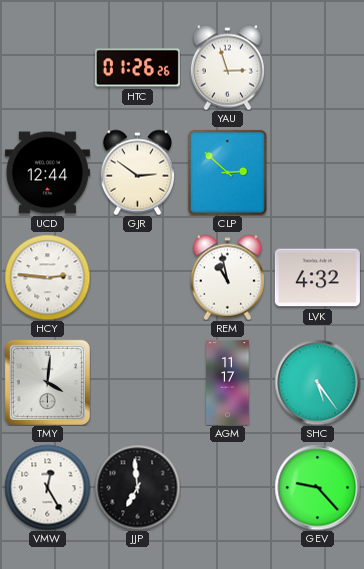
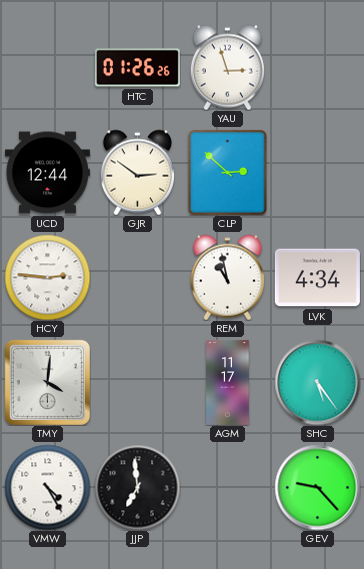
LVK: 4:32 -> 4:34 (317, 278)
VMW: 12:25 -> 4:25 (47, 487)
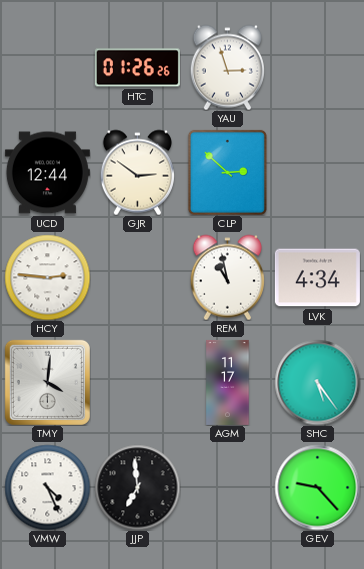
VMW: 4:25 -> 4:26 (47, 487)
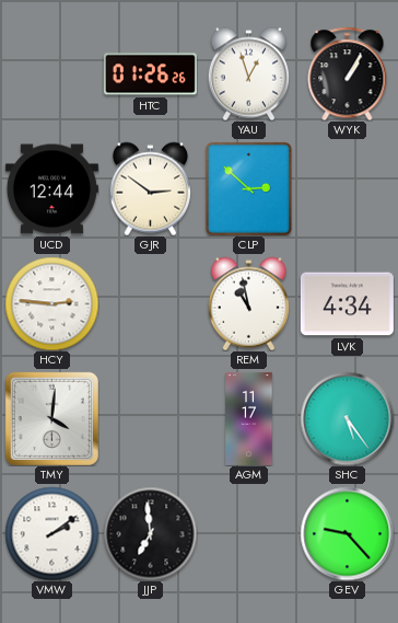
YAU: 2:57 -> 12:57 (248, 73)
WYK: none -> 1:05 (348, 73)
VMW: 4:26 -> 2:09 (51, 533)
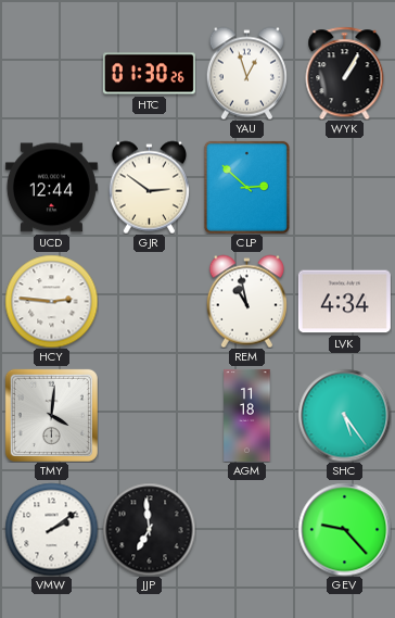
HTC: 01:26 -> 01:30 (149, 74)
AGM: 11:17 -> 11:18 (247, 415)
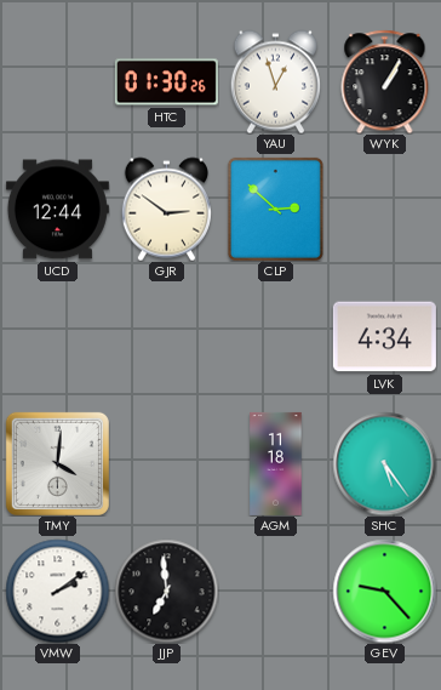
HCY: 2:46 -> none (51, 301)
REM: 10:58 -> none (246, 301)
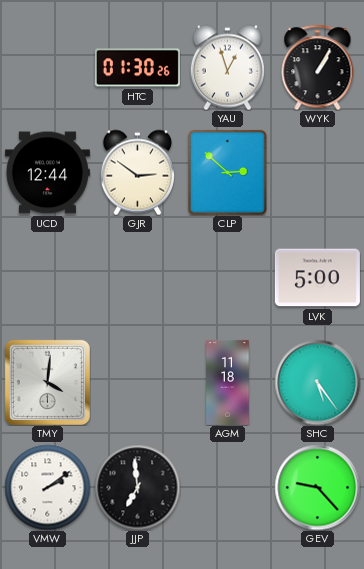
LVK: 4:34 -> 5:00 (317, 278)
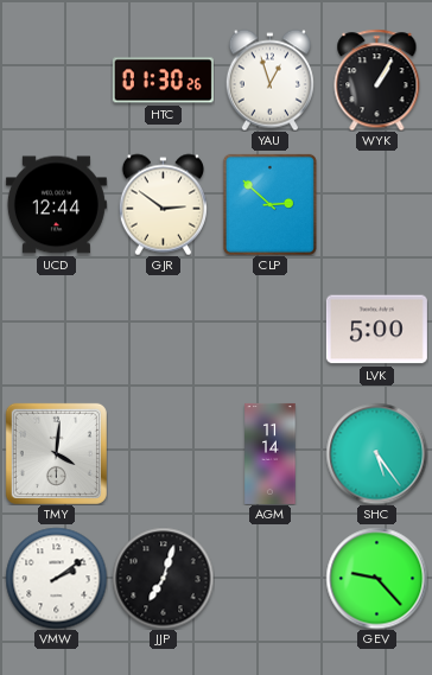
AGM: 11:18 -> 11:14 (271, 453)
JJP: 6:59 -> 7:03 (163, 578)
